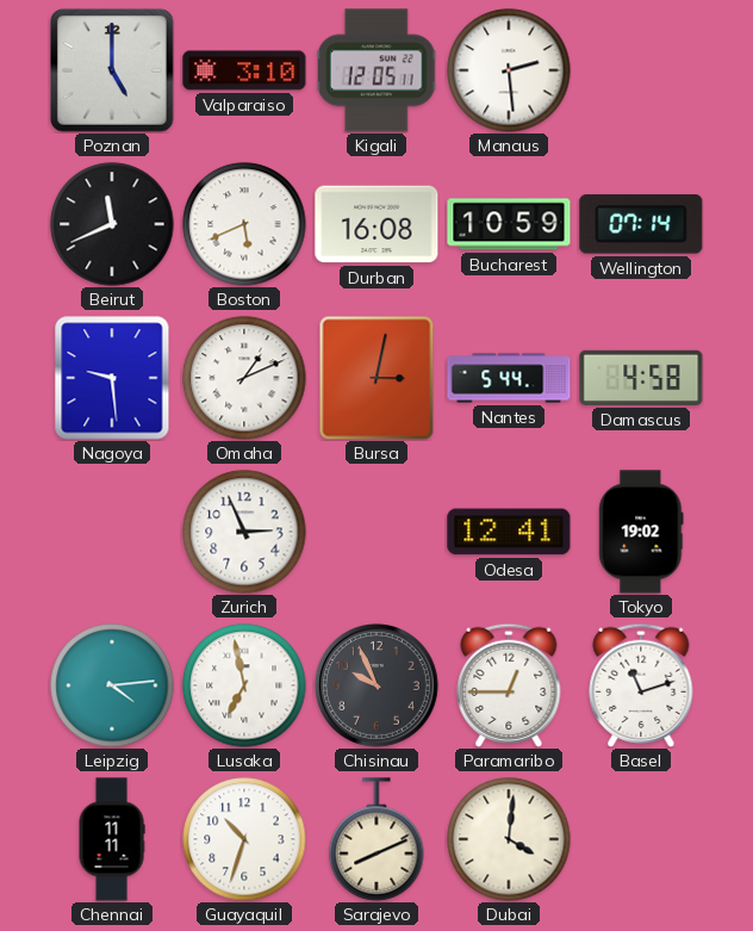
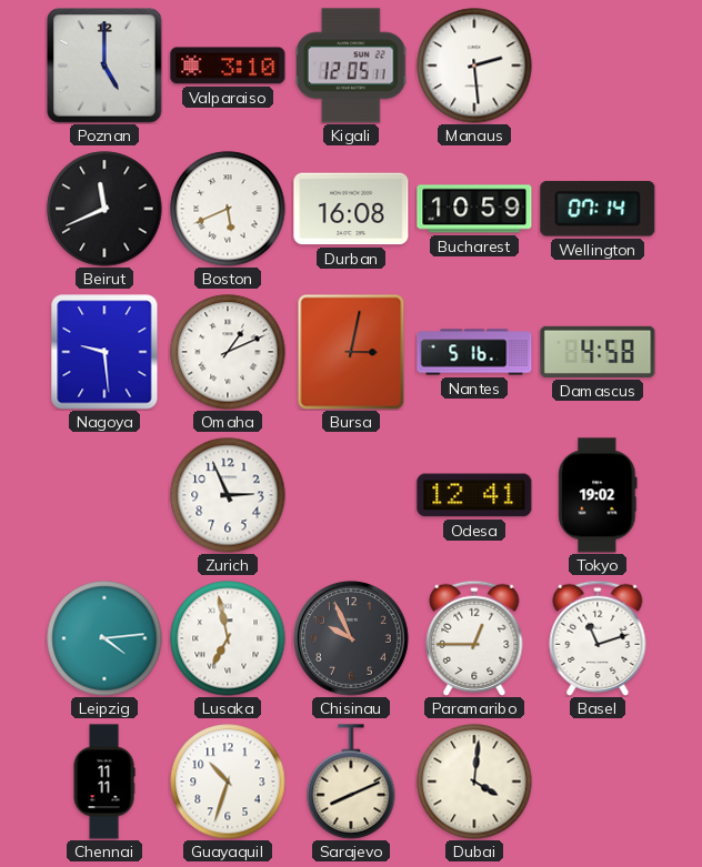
Nantes: 5:44 -> 5:16 (474, 352)
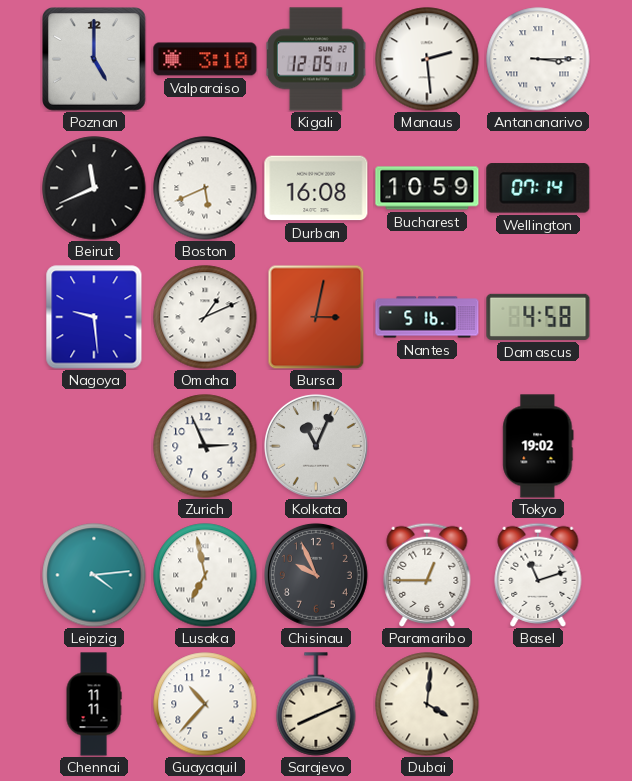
Antananarivo: none -> 3:15 (538, 59)
Kolkata: none -> 11:04 (316, 446)
Odesa: 12:41 -> none (474, 495)
Guayaquil: 10:33 -> 10:37 (205, 704)
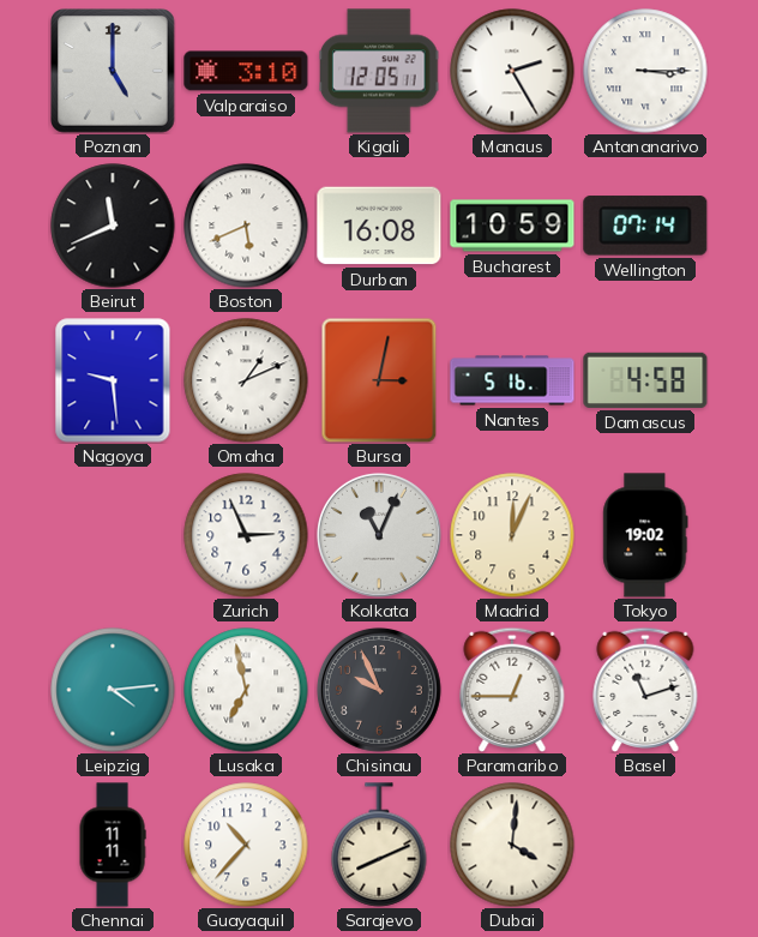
Manaus: 2:29 -> 2:25 (512, 71)
Madrid: none -> 12:04 (512, 535)
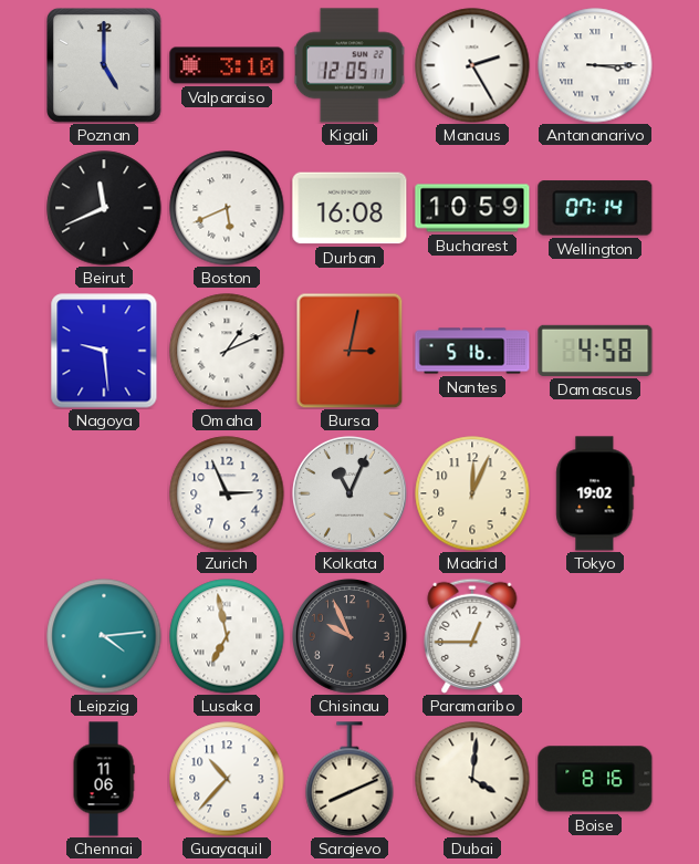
Basel: 11:12 -> none (645, 690)
Chennai: 11:11 -> 11:06 (104, 779)
Boise: none -> 8:16 (595, 779)
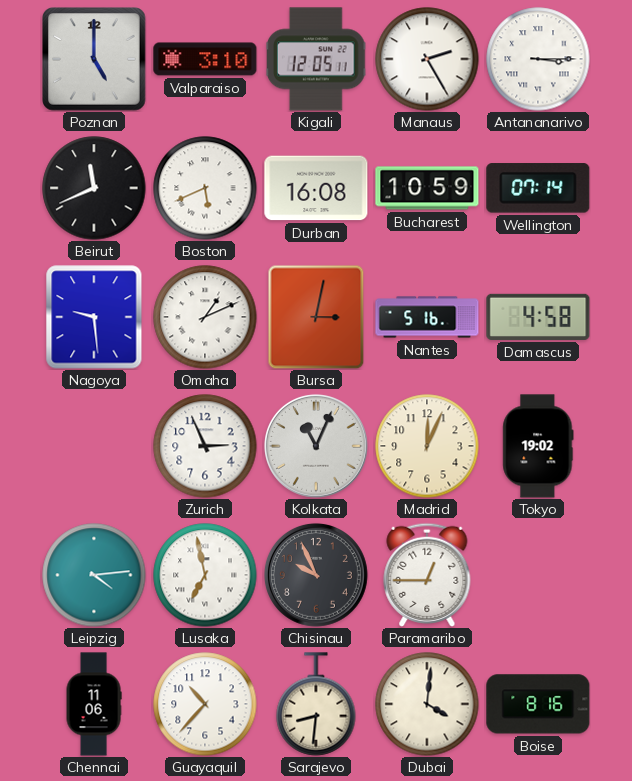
Sarajevo: 8:11 -> 8:31 (316, 704)
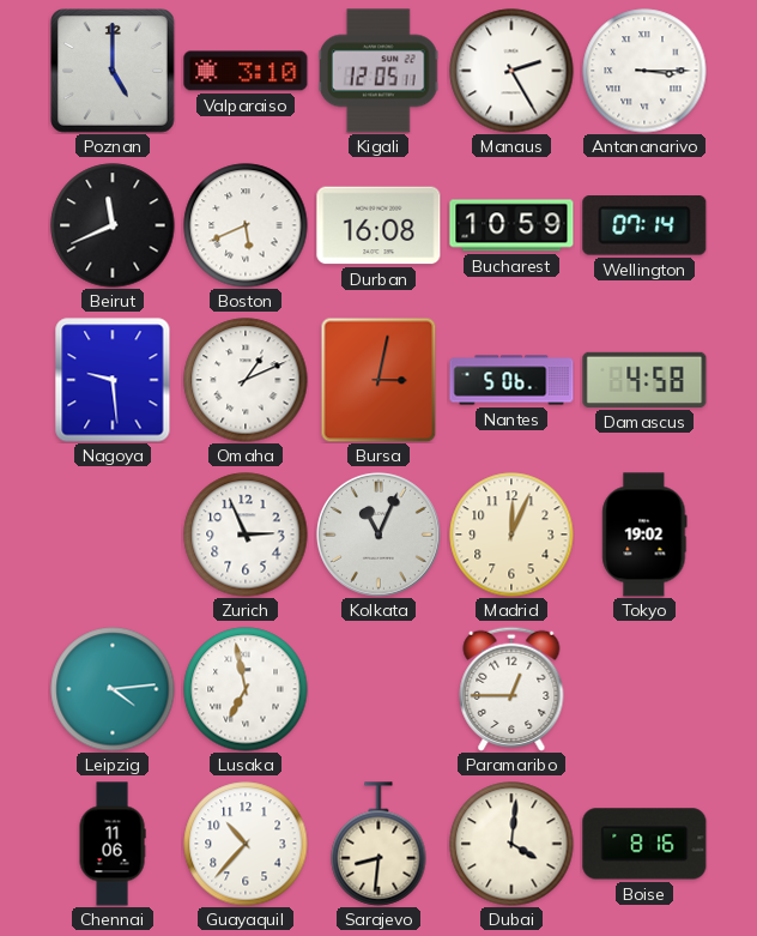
Nantes: 5:16 -> 5:06 (511, 380)
Chisinau: 9:56 -> none (316, 575)
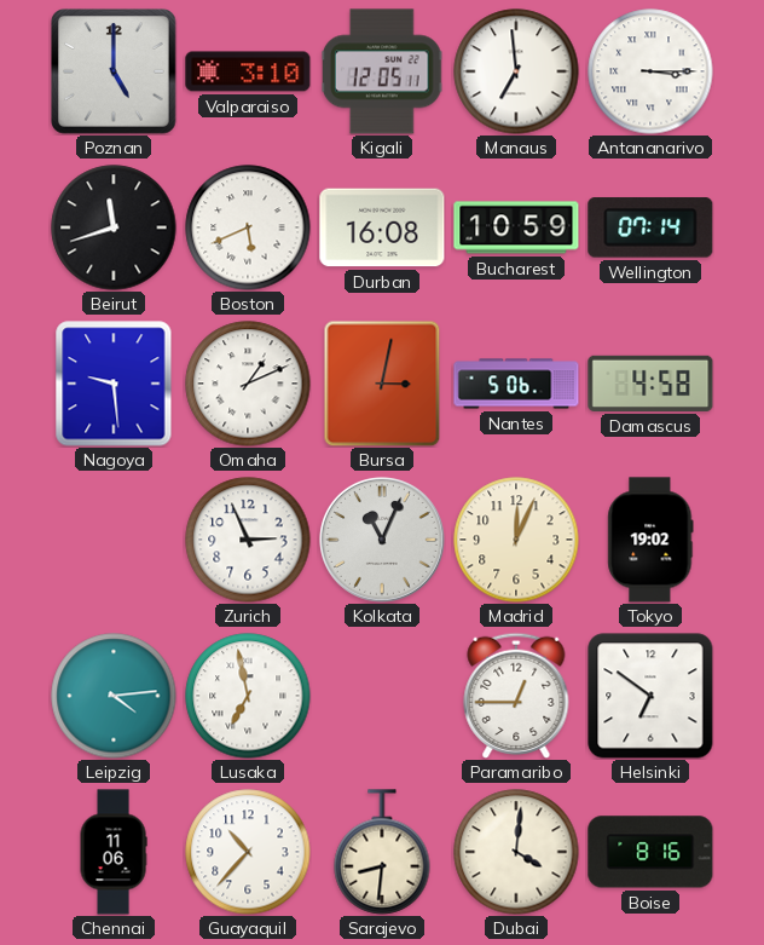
Manaus: 2:25 -> 6:59 (516, 71)
Beirut: 11:41 -> 11:42 (114, 227)
Helsinki: none -> 6:51 (650, 696)
